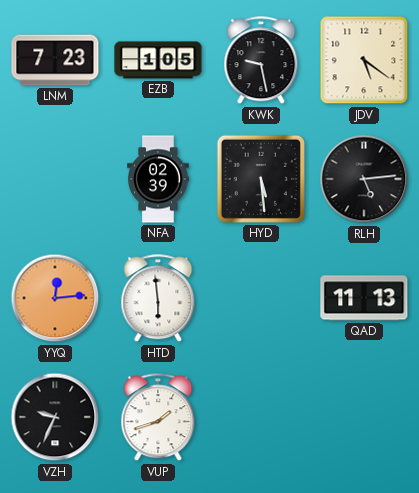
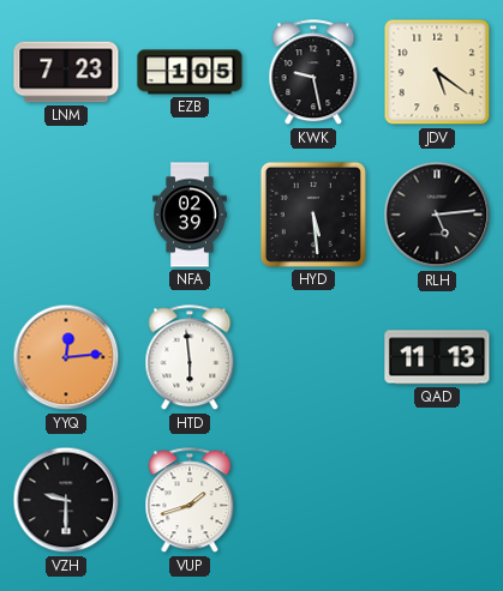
VZH: 9:34 -> 9:30 (66, 500)
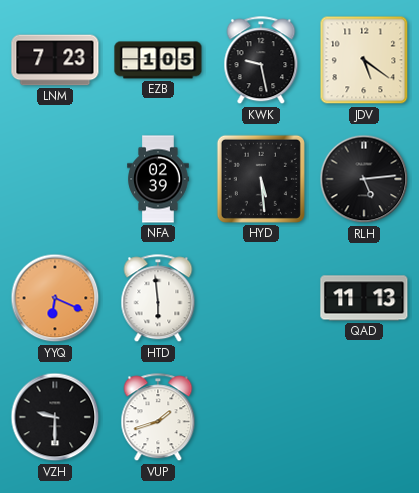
YYQ: 12:14 -> 6:19 (55, 298)
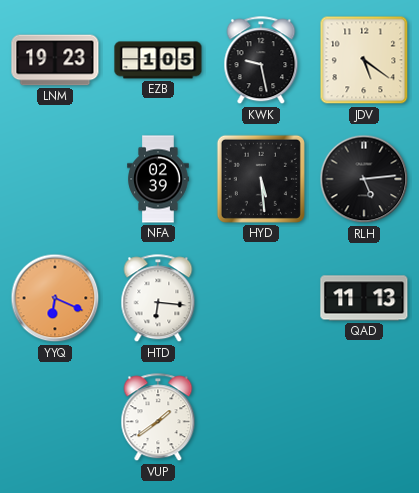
LNM: 7:23 -> 19:23 (55, 60)
HTD: 5:59 -> 6:16 (158, 299)
VZH: 9:30 -> none (55, 417)
VUP: 1:42 -> 1:39 (158, 418)
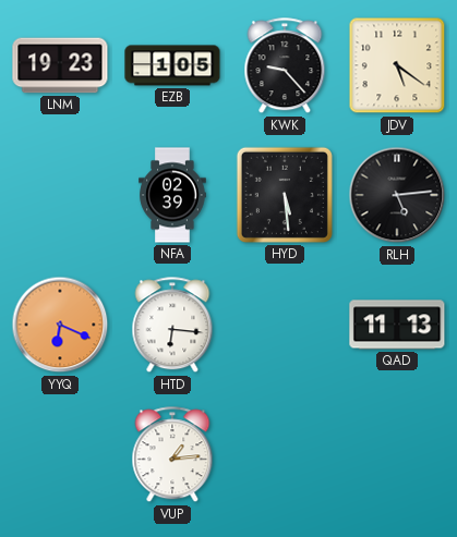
KWK: 9:28 -> 9:23 (285, 66)
VUP: 1:39 -> 1:14 (172, 455)
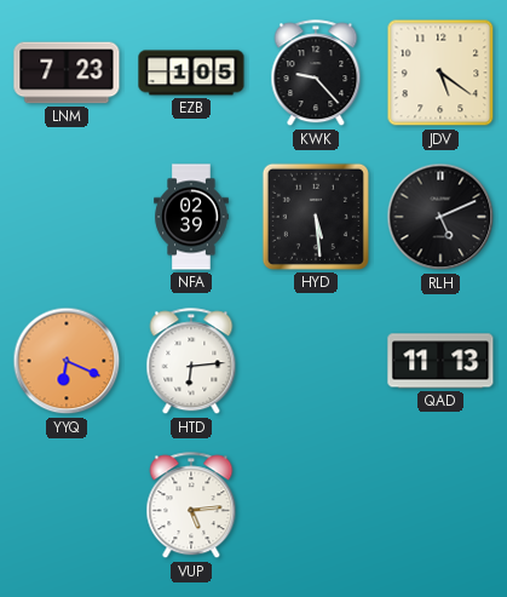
LNM: 19:23 -> 7:23 (67, 73)
RLH: 5:14 -> 5:11 (440, 217)
HTD: 6:16 -> 6:14 (191, 362)
VUP: 1:14 -> 5:14 (191, 506)
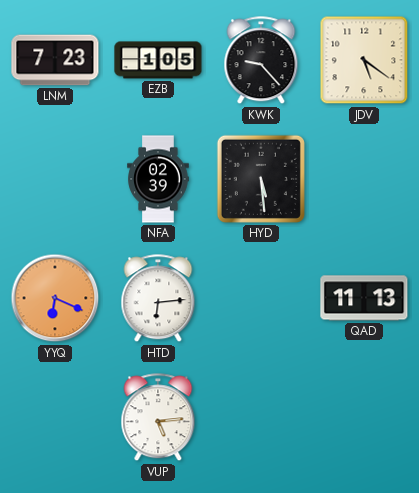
RLH: 5:11 -> none (440, 217)
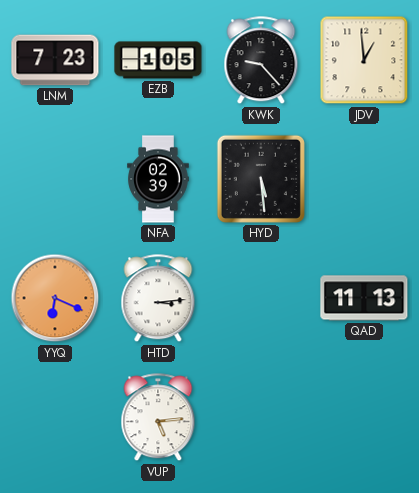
JDV: 5:21 -> 12:59 (364, 60)
HTD: 6:14 -> 3:14 (158, 299)
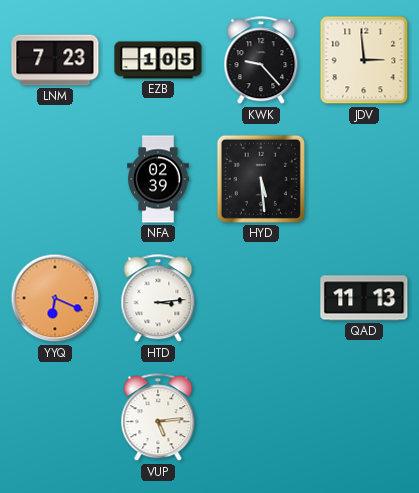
JDV: 12:59 -> 2:59 (364, 60)
